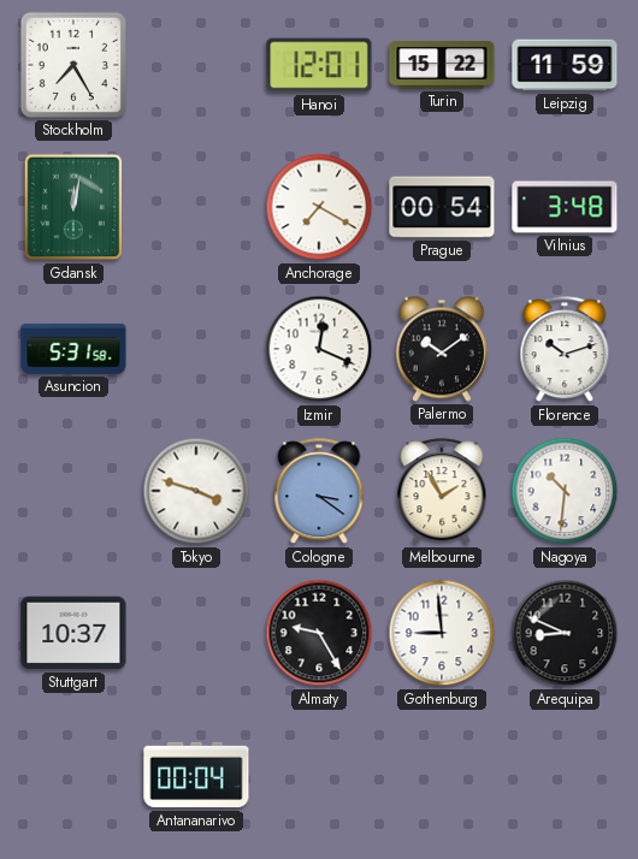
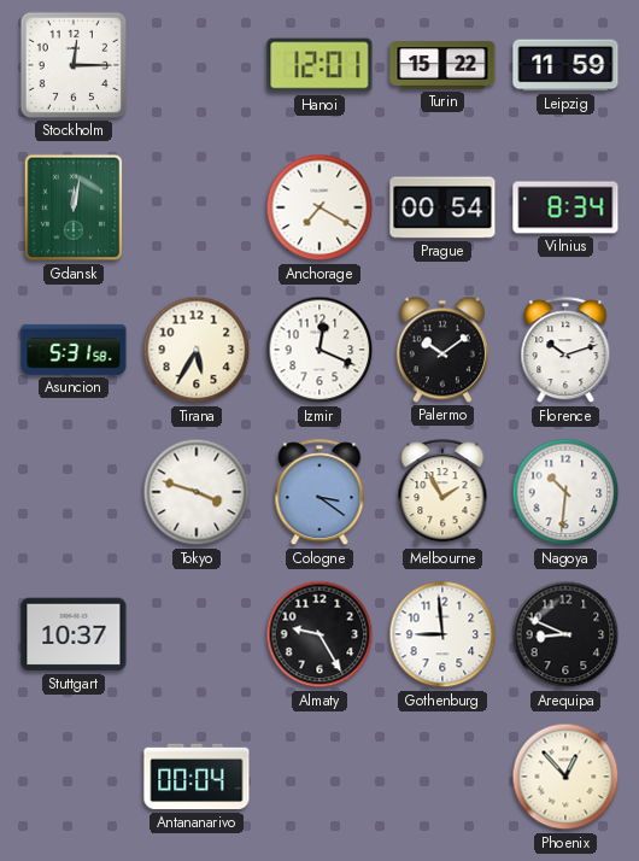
Stockholm: 7:25 -> 12:15 (74, 65)
Vilnius: 3:48 -> 8:34 (565, 207)
Tirana: none -> 5:35 (197, 350)
Phoenix: none -> 12:53 (565, 777)
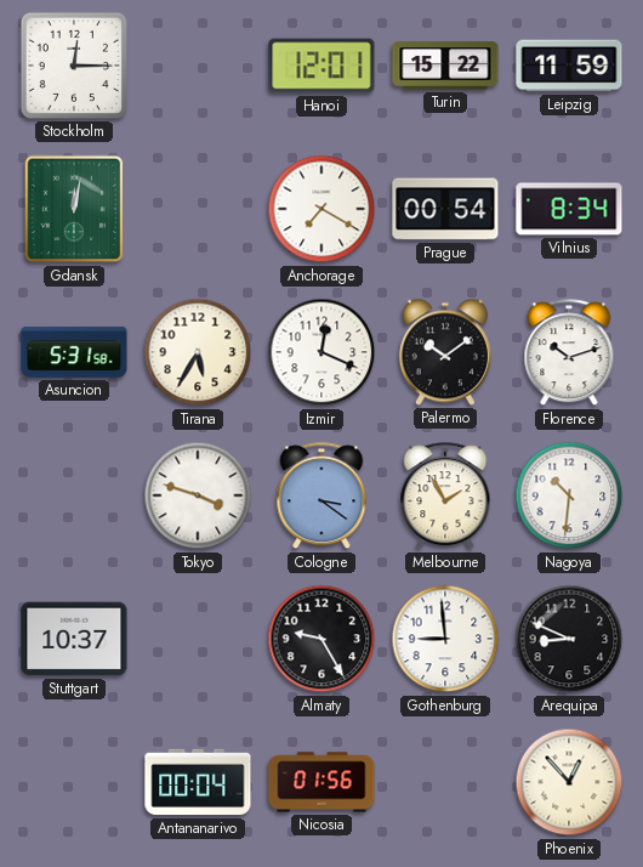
Nicosia: none -> 01:56 (321, 782)
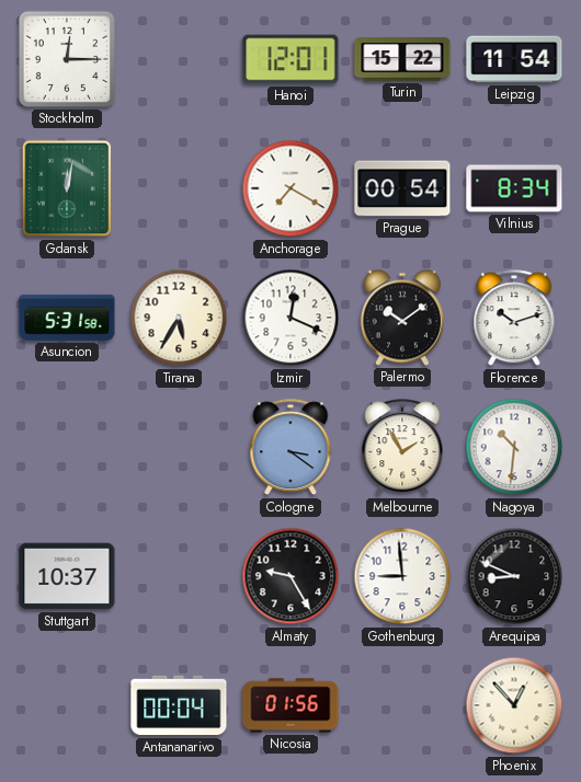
Leipzig: 11:59 -> 11:54 (514, 59)
Tokyo: 3:48 -> none (198, 495)
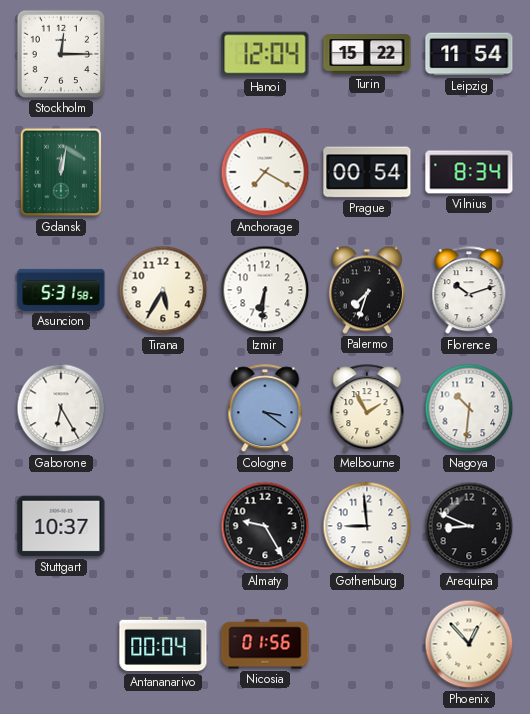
Hanoi: 12:01 -> 12:04 (265, 54)
Izmir: 12:19 -> 6:31 (265, 290)
Palermo: 10:09 -> 7:33 (367, 290)
Gaborone: none -> 6:25 (61, 408)
